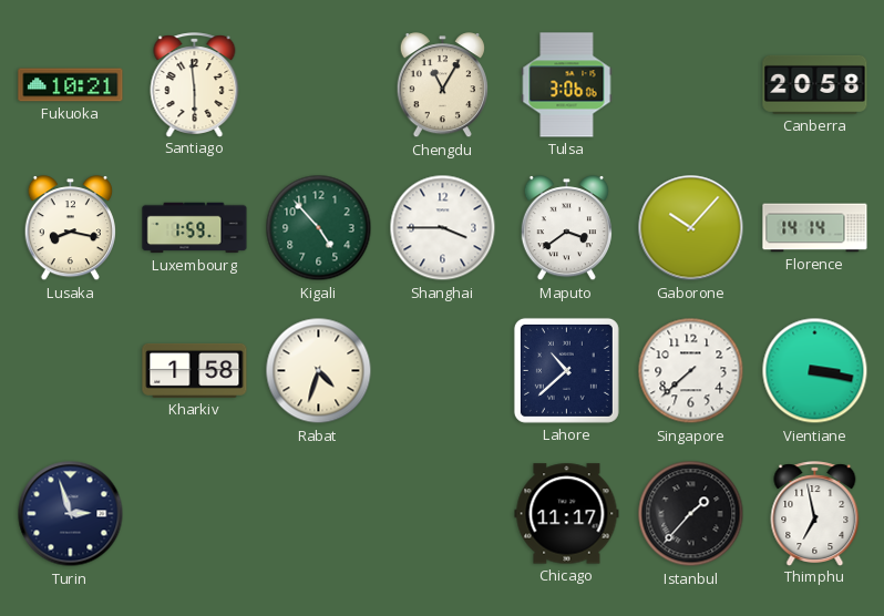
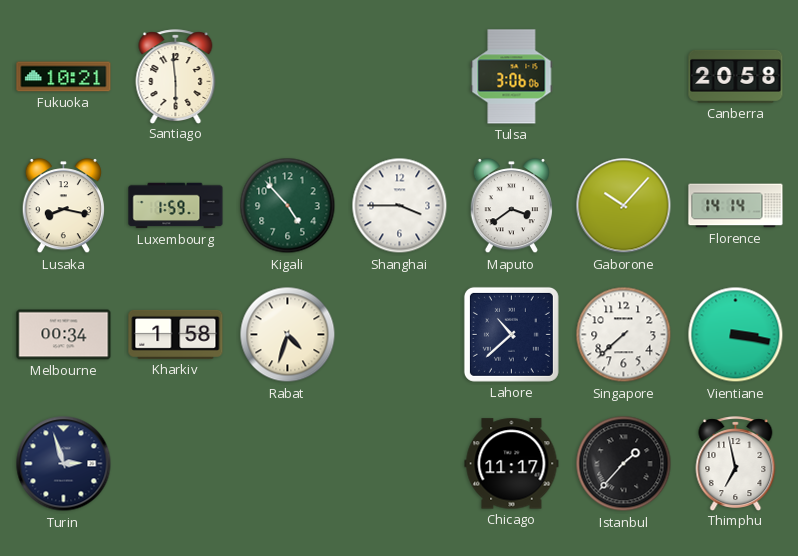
Chengdu: 11:05 -> none (442, 85)
Melbourne: none -> 00:34 (64, 335)
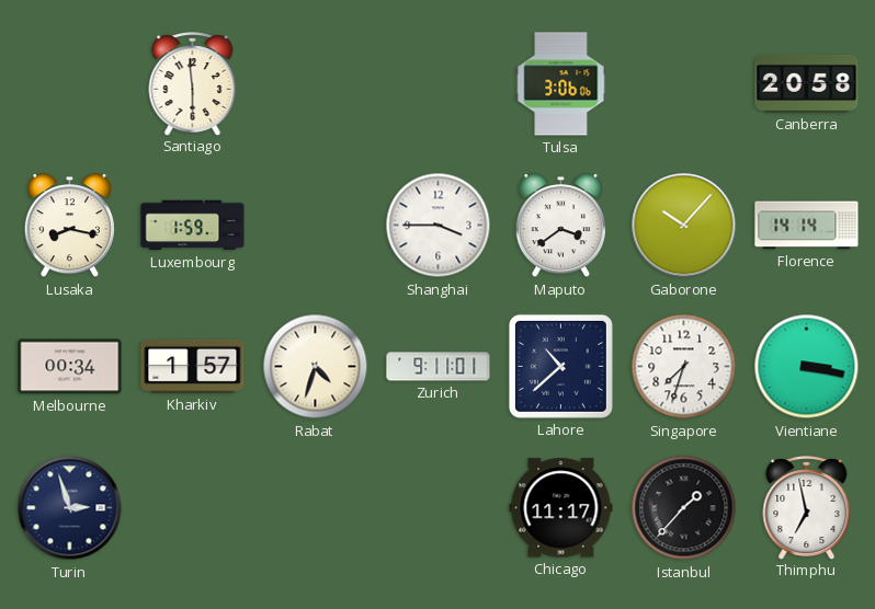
Fukuoka: 10:21 -> none (64, 77)
Kigali: 4:53 -> none (288, 206)
Kharkiv: 1:58 -> 1:57 (193, 366)
Zurich: none -> 9:11 (439, 367)
Singapore: 7:38 -> 7:33 (684, 367)
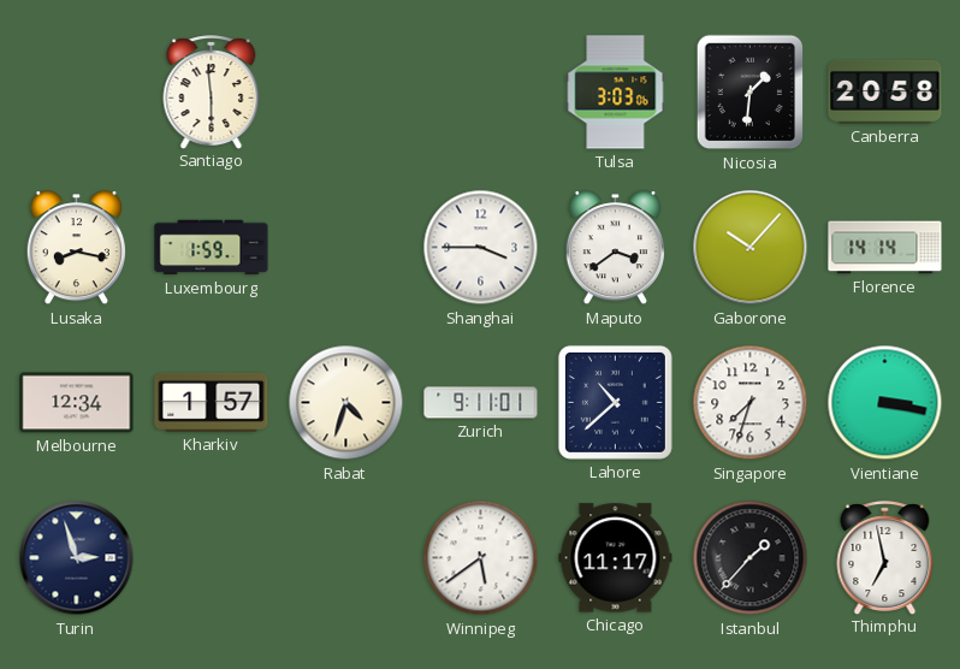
Tulsa: 3:06 -> 3:03 (616, 93)
Nicosia: none -> 1:31 (751, 93)
Melbourne: 00:34 -> 12:34 (77, 403)
Winnipeg: none -> 5:39 (481, 558)
